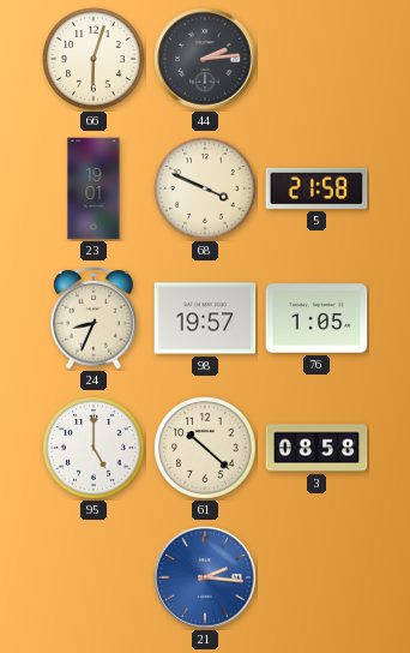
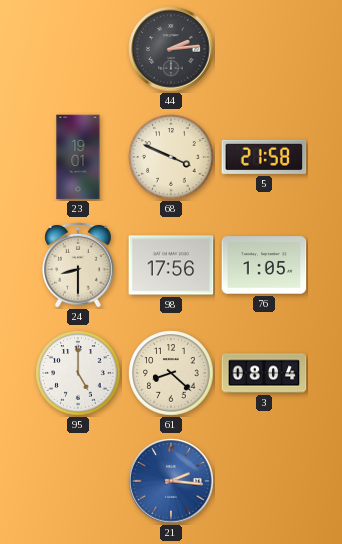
66: 6:03 -> none (94, 59)
24: 8:34 -> 8:30 (78, 265)
98: 19:57 -> 17:56 (171, 265)
61: 10:22 -> 8:22 (171, 373)
3: 08:58 -> 08:04 (264, 373)
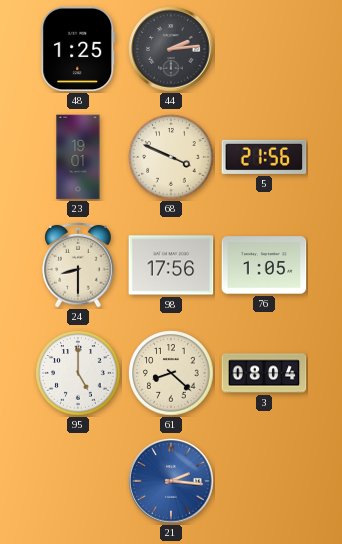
48: none -> 1:25 (78, 49)
5: 21:58 -> 21:56 (264, 157)
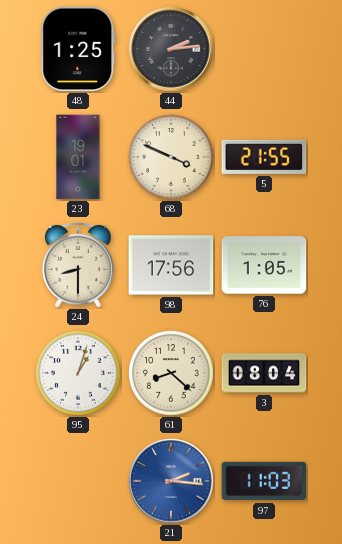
5: 21:56 -> 21:55 (264, 157)
95: 5:00 -> 1:03 (78, 373)
97: none -> 11:03 (264, 481)
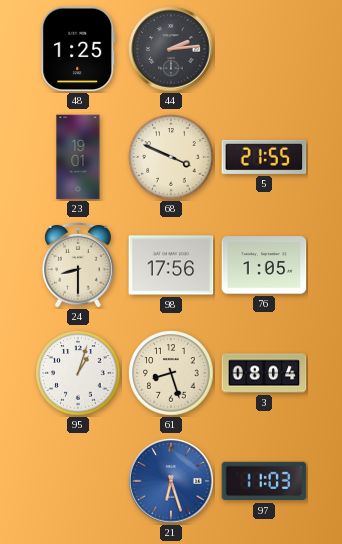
61: 8:22 -> 8:27 (171, 373)
21: 2:16 -> 6:27 (171, 481)
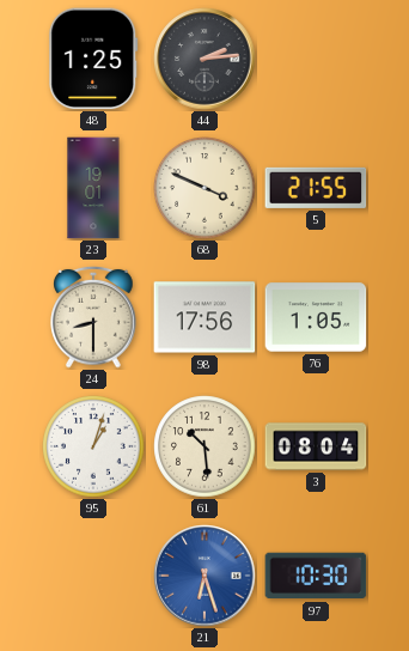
61: 8:27 -> 10:29 (204, 446)
97: 11:03 -> 10:30 (316, 576)
